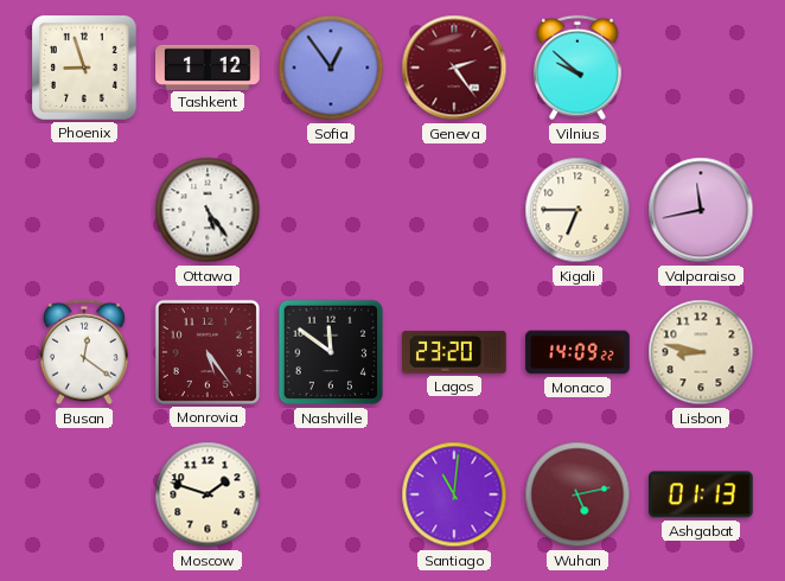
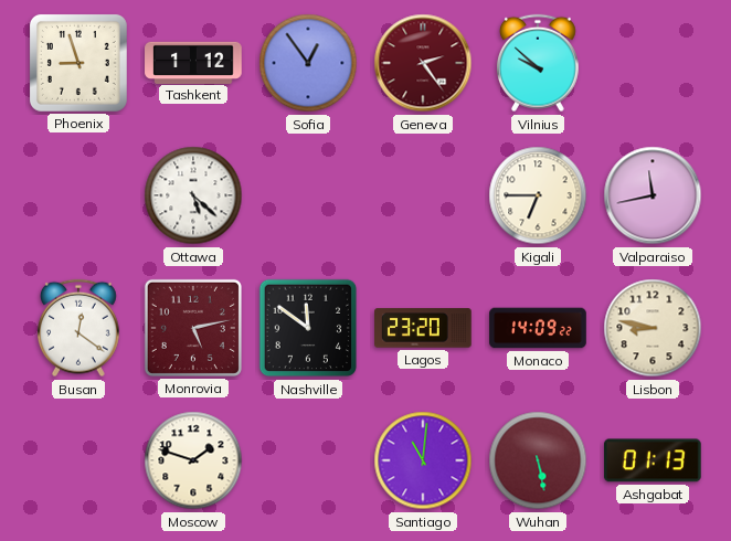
Ottawa: 5:24 -> 5:22 (193, 195)
Monrovia: 5:24 -> 5:13 (193, 328)
Wuhan: 5:13 -> 5:28 (538, 460)
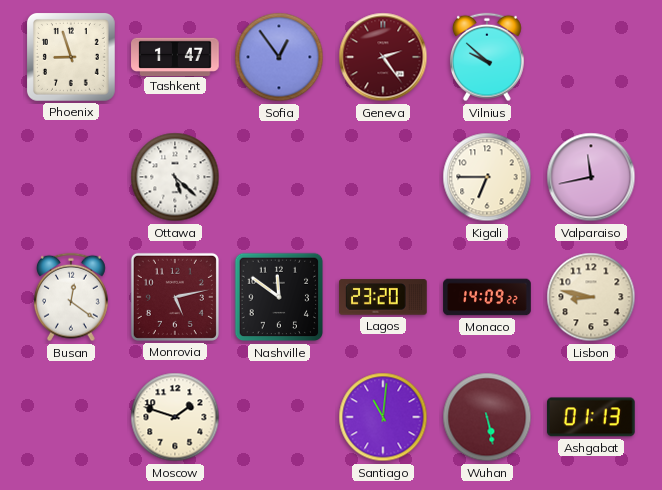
Tashkent: 1:12 -> 1:47 (175, 56)
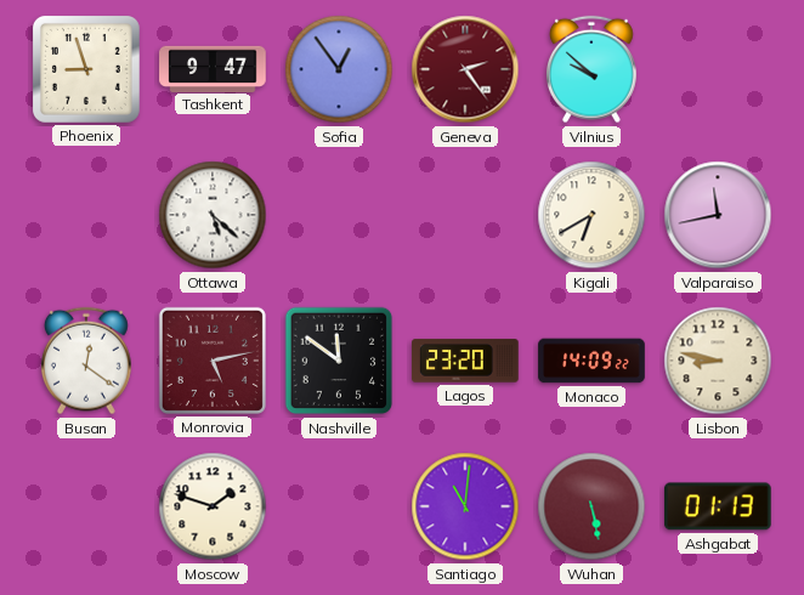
Tashkent: 1:47 -> 9:47 (213, 68)
Kigali: 6:45 -> 6:40 (591, 215)
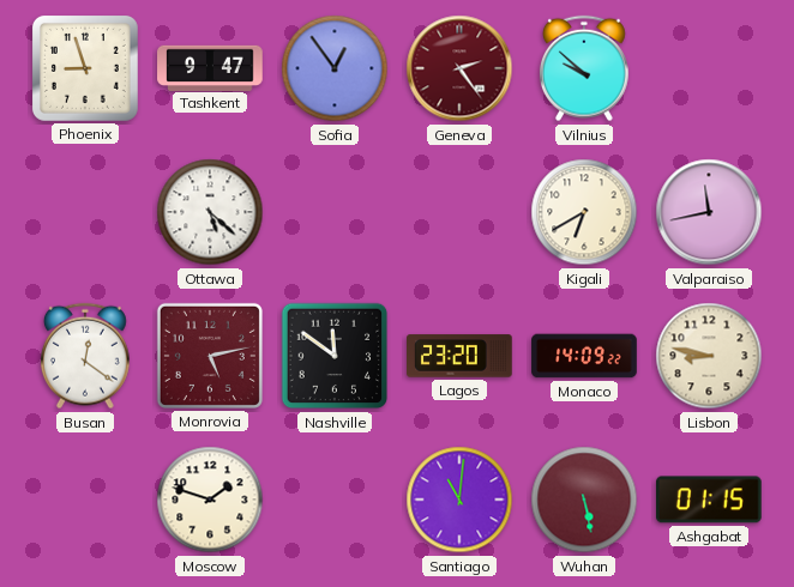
Ashgabat: 01:13 -> 01:15 (709, 500)
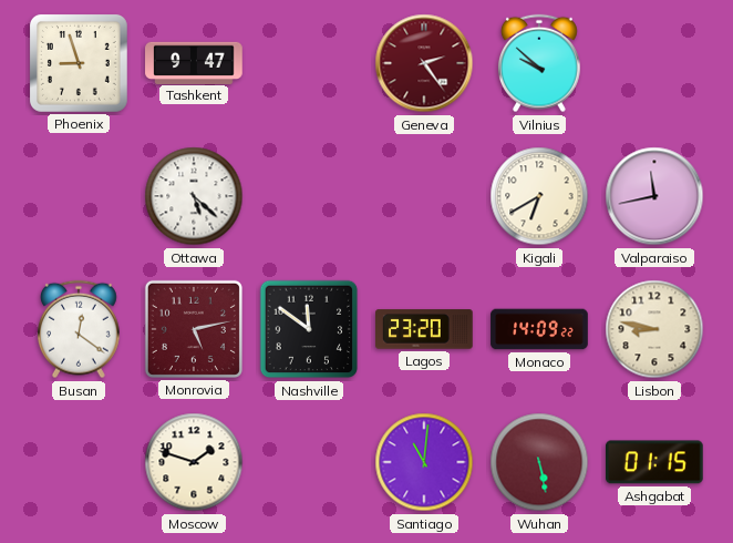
Sofia: 12:54 -> none (335, 68)
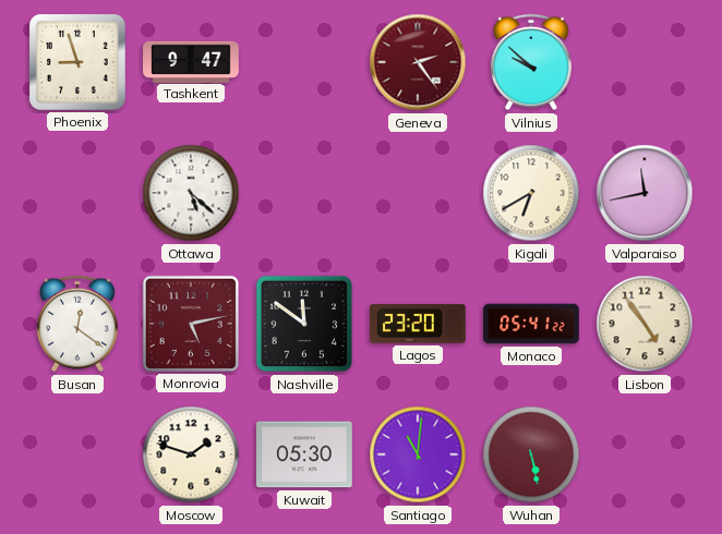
Monaco: 14:09 -> 05:41 (531, 324)
Lisbon: 8:47 -> 4:54 (645, 324)
Kuwait: none -> 05:30 (304, 454)
Ashgabat: 01:15 -> none (654, 462)
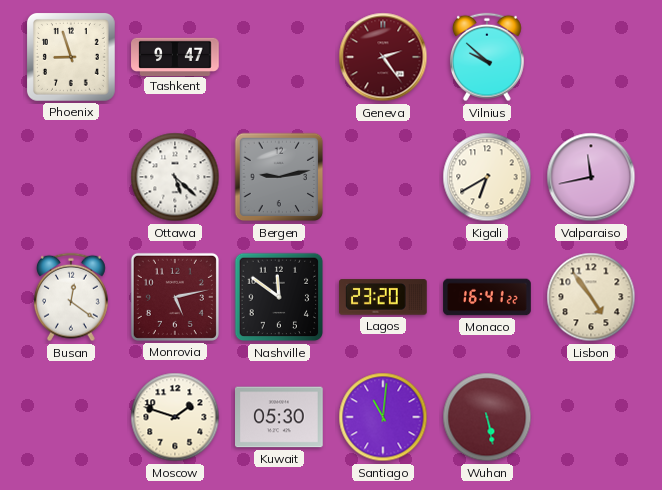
Bergen: none -> 9:13 (279, 177)
Monaco: 05:41 -> 16:41 (487, 297)
